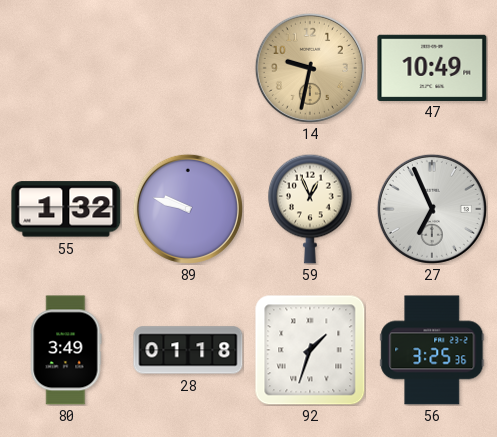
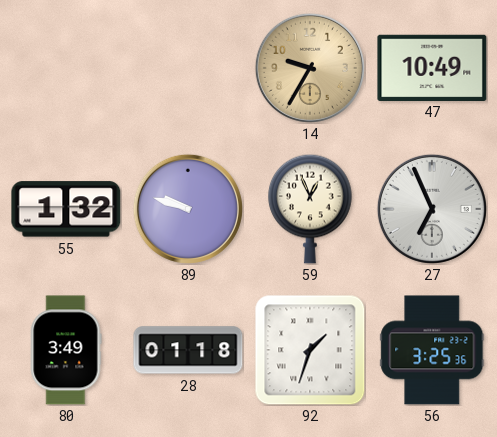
14: 9:32 -> 9:35 (310, 68)
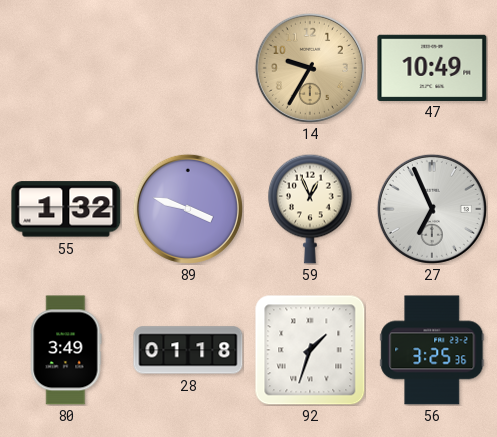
89: 9:48 -> 3:48 (188, 209)
